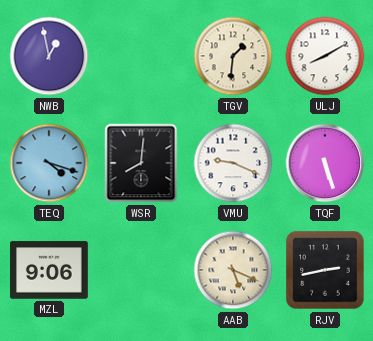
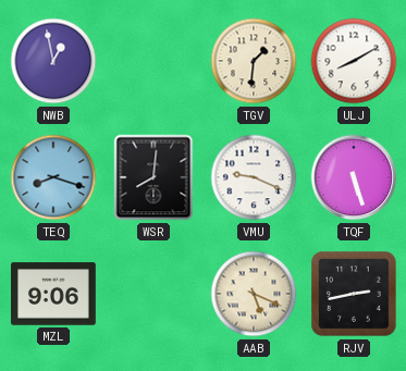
TEQ: 4:18 -> 8:18 (53, 177)
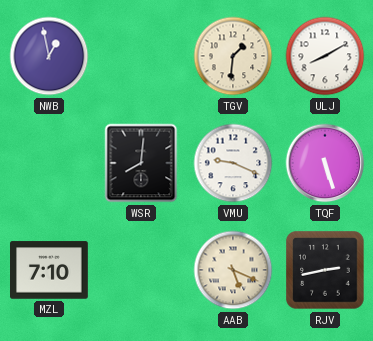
TEQ: 8:18 -> none (53, 177)
MZL: 9:06 -> 7:10 (50, 270)
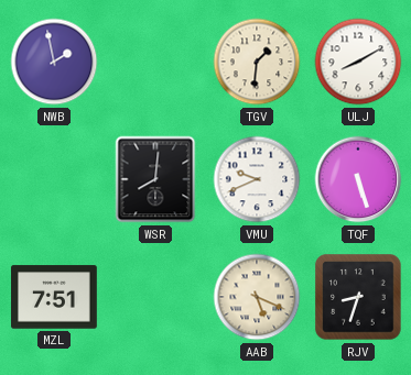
NWB: 12:58 -> 1:58 (54, 62)
VMU: 9:19 -> 9:41 (257, 179)
MZL: 7:10 -> 7:51 (55, 297)
RJV: 2:43 -> 8:33 (358, 297)
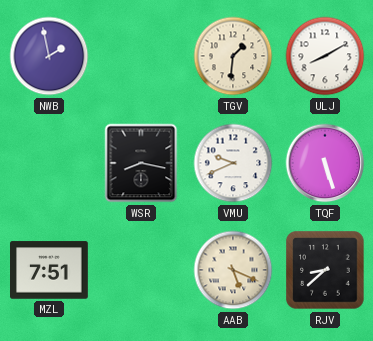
WSR: 8:01 -> 8:17 (141, 163)
RJV: 8:33 -> 8:38 (325, 270)
